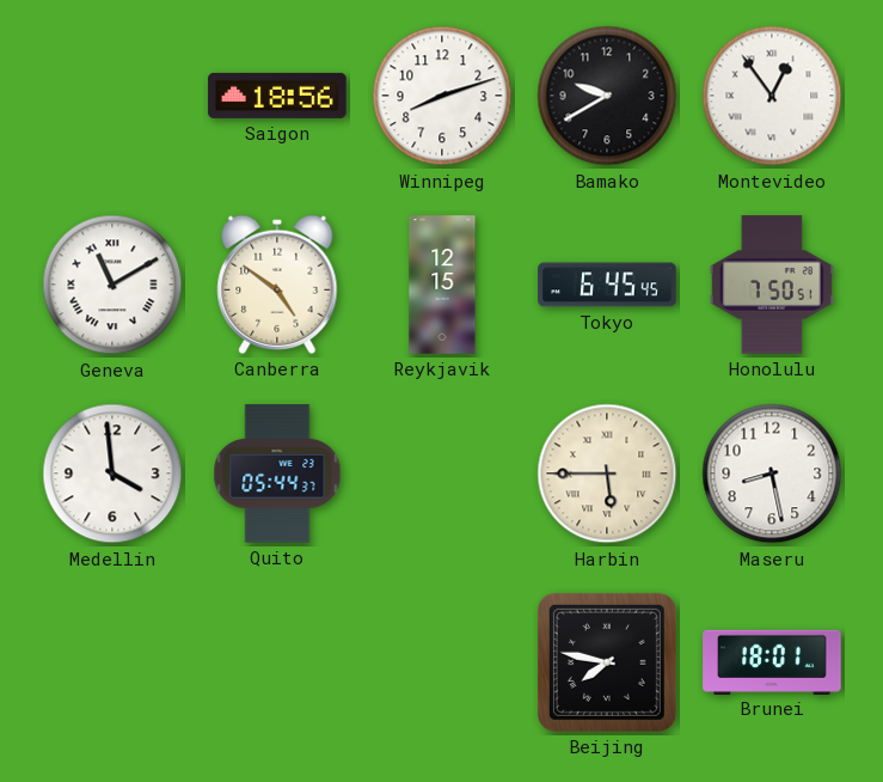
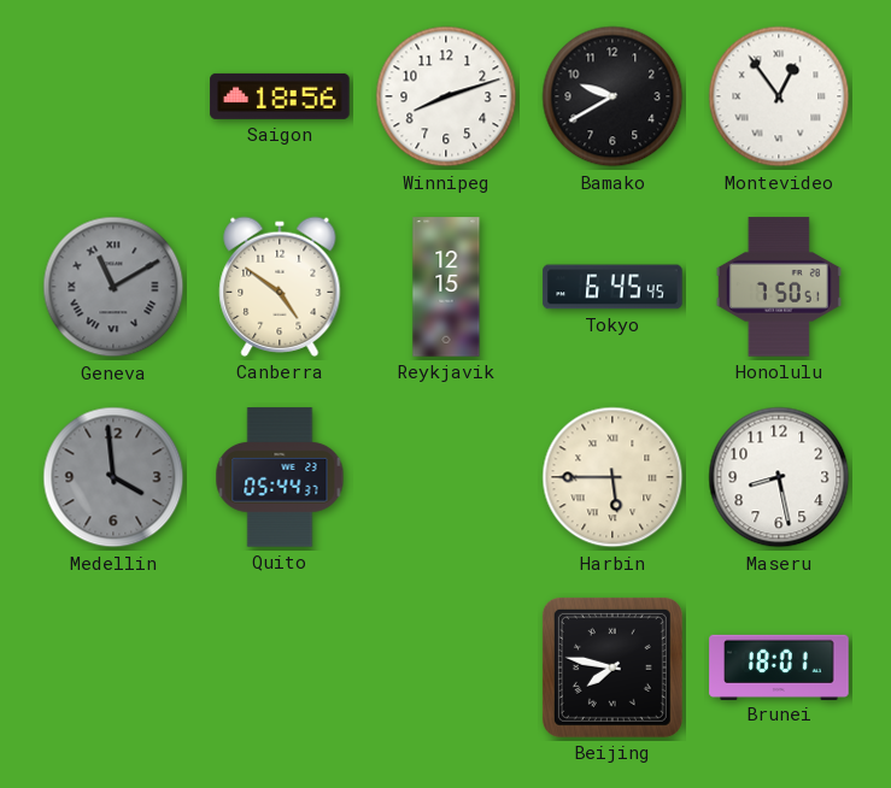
Geneva dial: white -> grey (113, 287)
Medellin dial: white -> grey (113, 477)
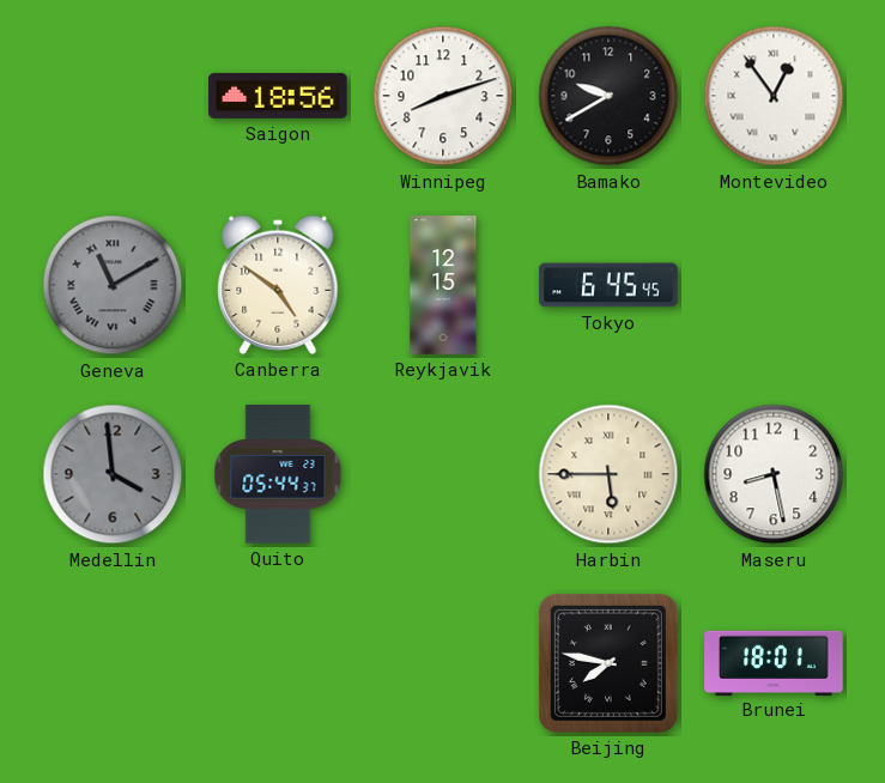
Honolulu: 7:50 -> none (779, 287)
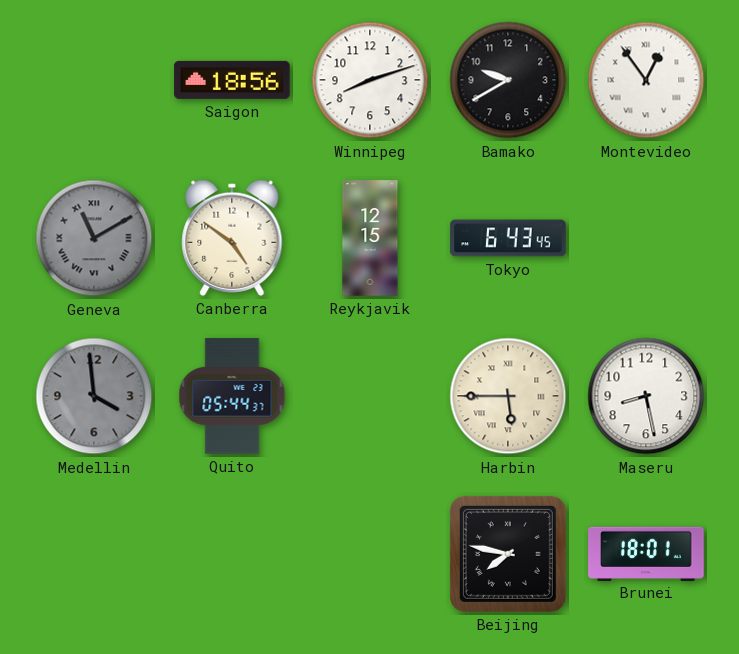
Tokyo: 6:45 -> 6:43 (508, 238)
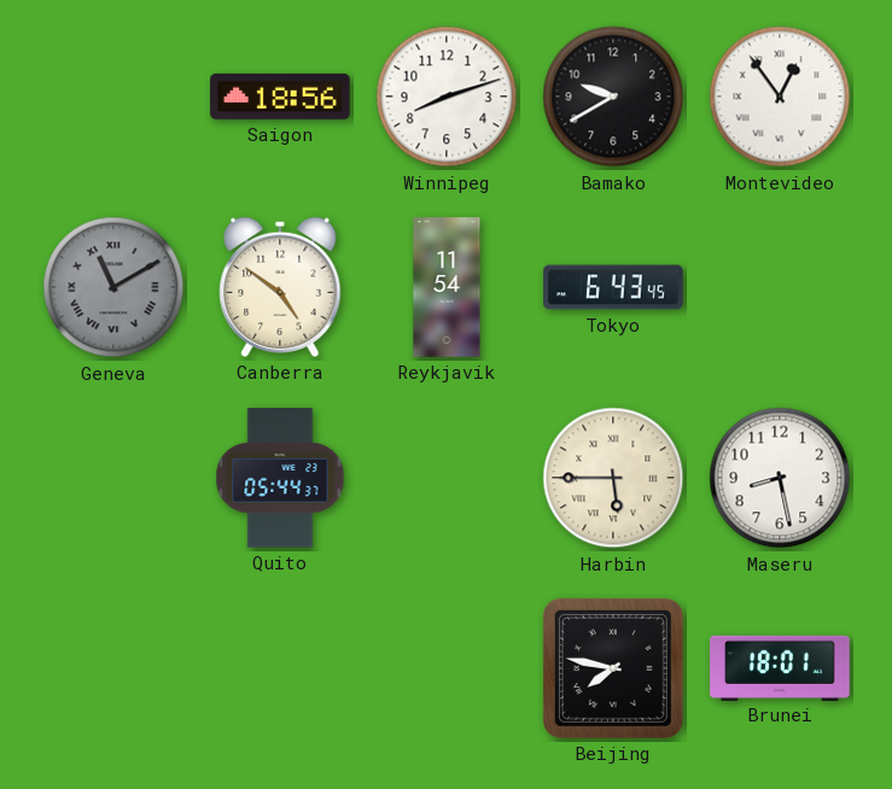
Reykjavik: 12:15 -> 11:54 (447, 287)
Medellin: 3:59 -> none (94, 396)
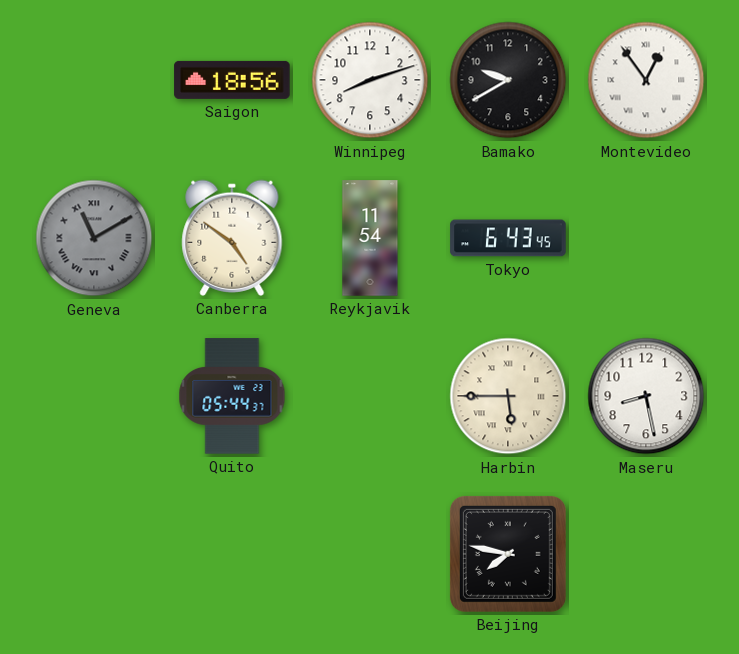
Brunei: 18:01 -> none (780, 667)
